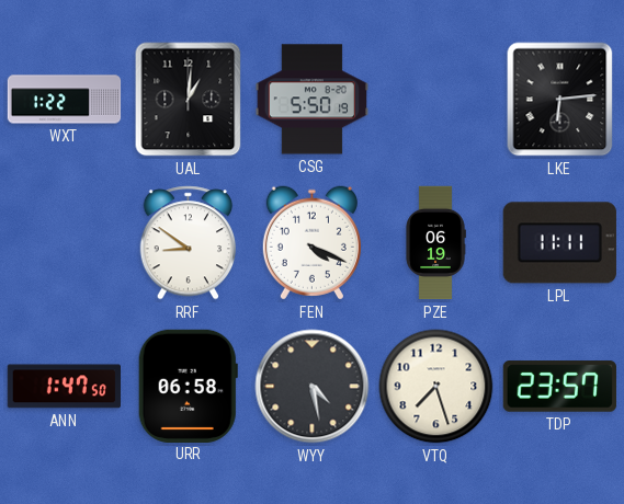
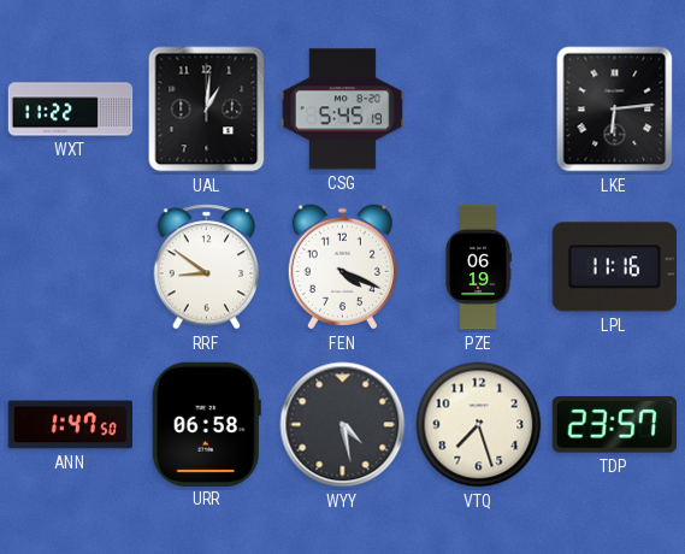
WXT: 1:22 -> 11:22 (71, 110)
CSG: 5:50 -> 5:45 (342, 110)
LPL: 11:11 -> 11:16 (614, 267)
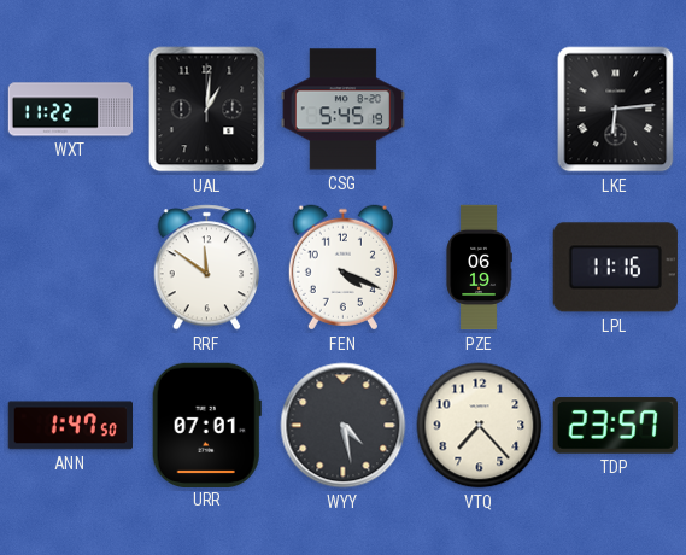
RRF: 8:51 -> 11:51 (207, 268)
URR: 06:58 -> 07:01 (206, 425)
VTQ: 7:27 -> 7:23 (480, 426)
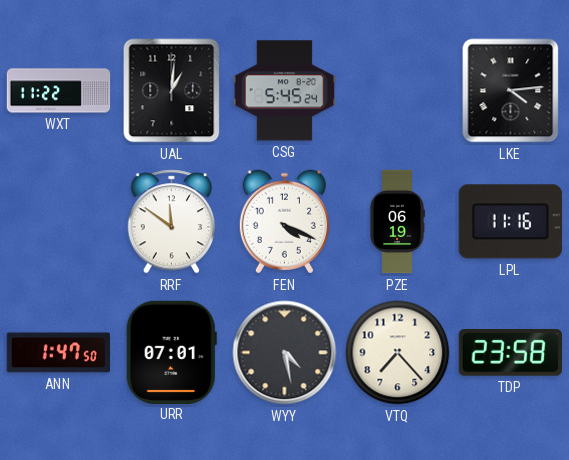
CSG: 5:45:19 -> 5:45:24 (284, 91)
LKE: 6:14 -> 4:14 (511, 91)
TDP: 23:57 -> 23:58 (510, 353)
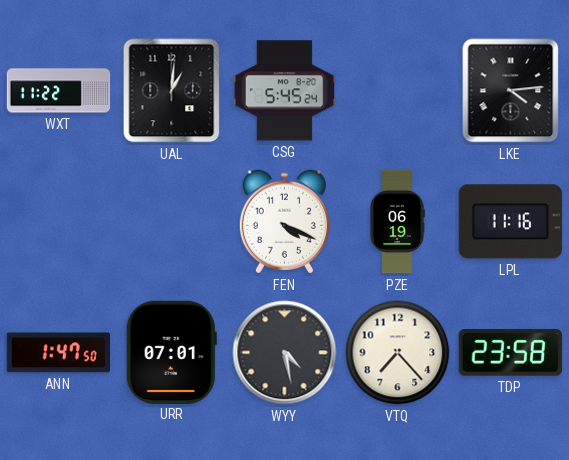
RRF: 11:51 -> none (172, 222)
